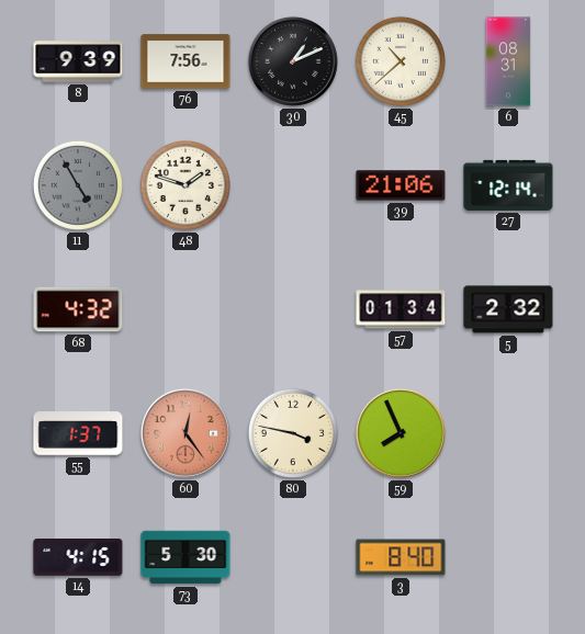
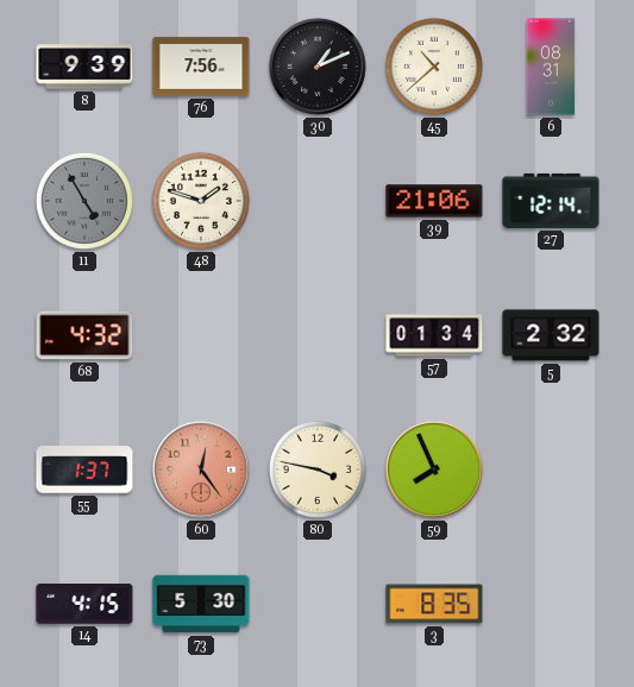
3: 8:40 -> 8:35 (434, 604)
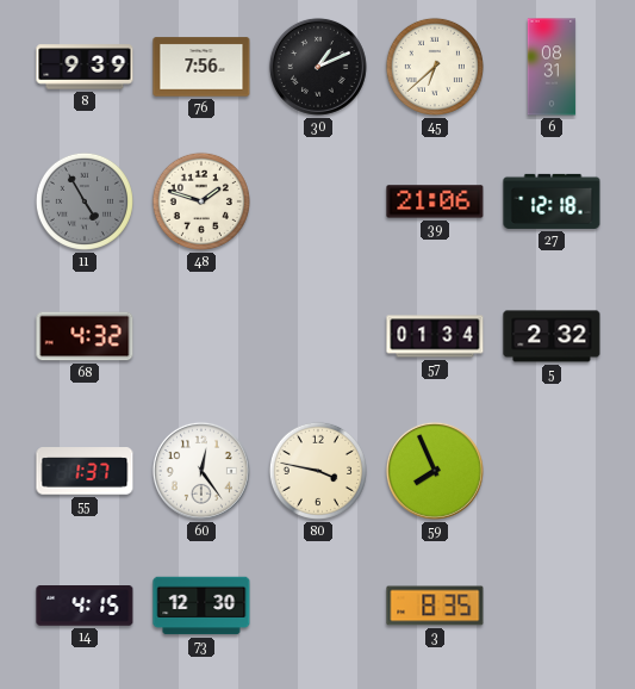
45: 10:38 -> 6:38 (435, 67)
27: 12:14 -> 12:18 (552, 201)
60 dial: salmon -> white (201, 471)
73: 5:30 -> 12:30 (201, 606)
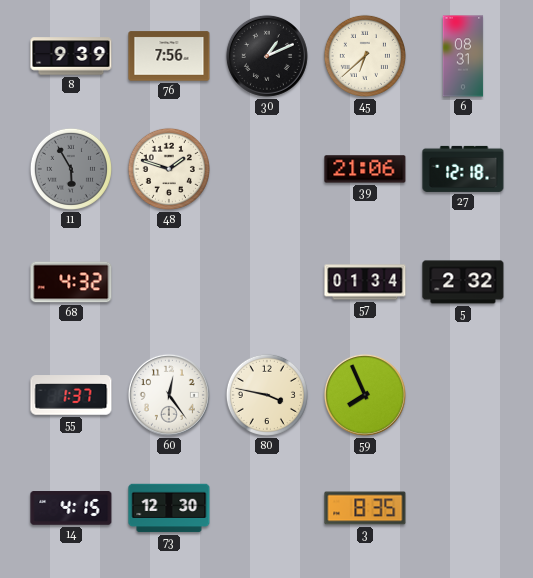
11: 4:55 -> 5:55 (71, 169)
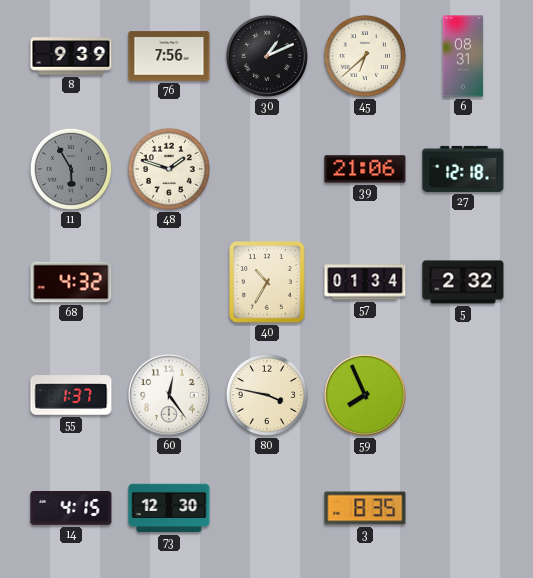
40: none -> 10:35 (268, 283)
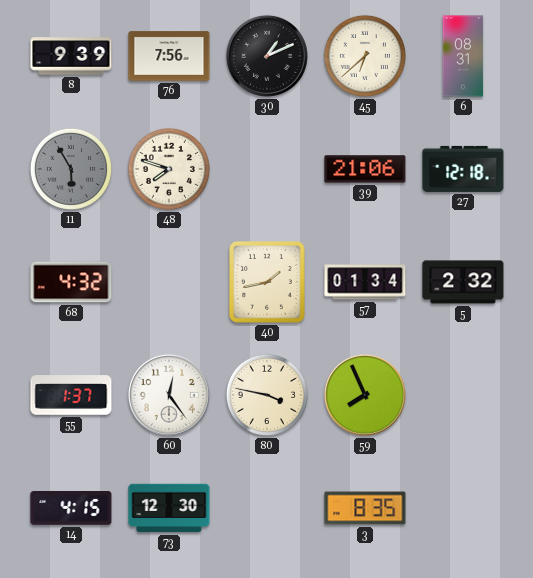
48: 1:48 -> 7:48 (169, 169)
40: 10:35 -> 1:43 (268, 283)
